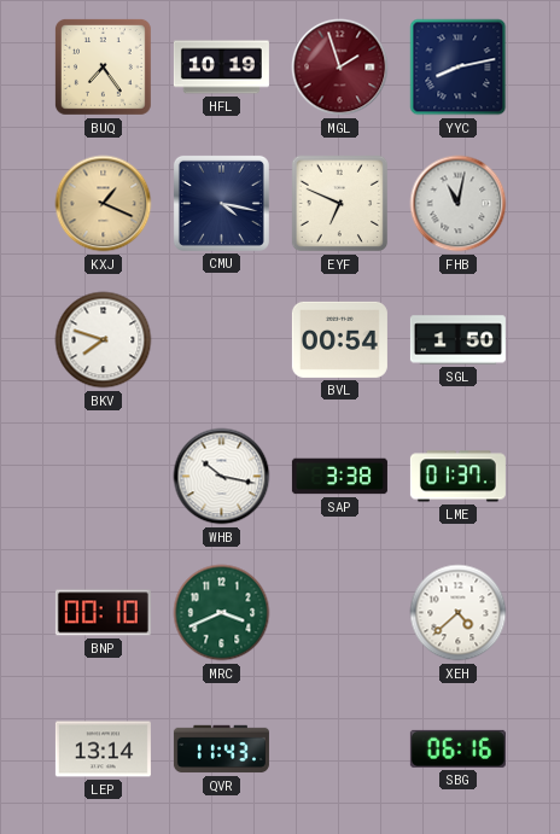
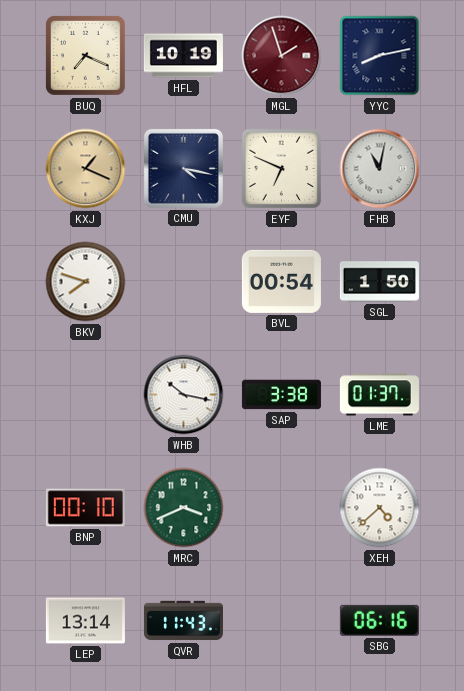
BUQ: 7:24 -> 7:19 (85, 55)
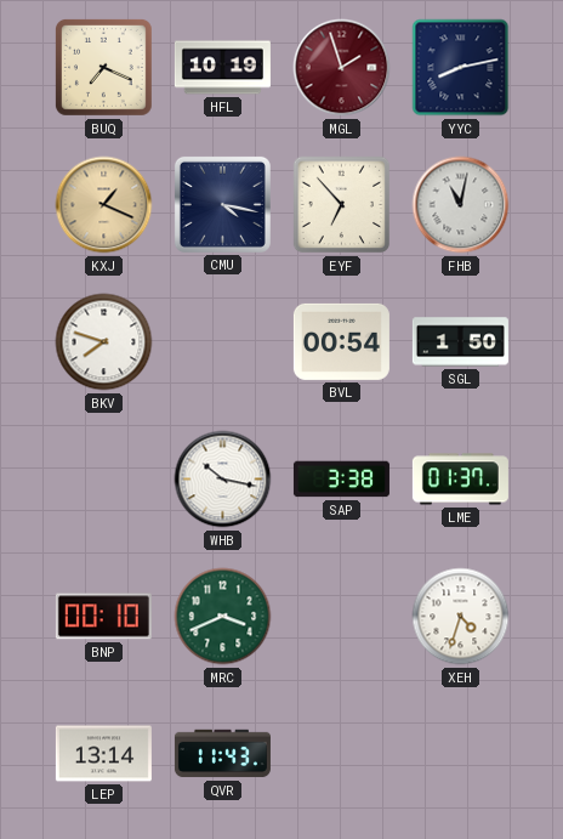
EYF: 6:49 -> 6:53 (342, 205)
XEH: 4:38 -> 4:33 (461, 617)
SBG: 06:16 -> none (379, 620)
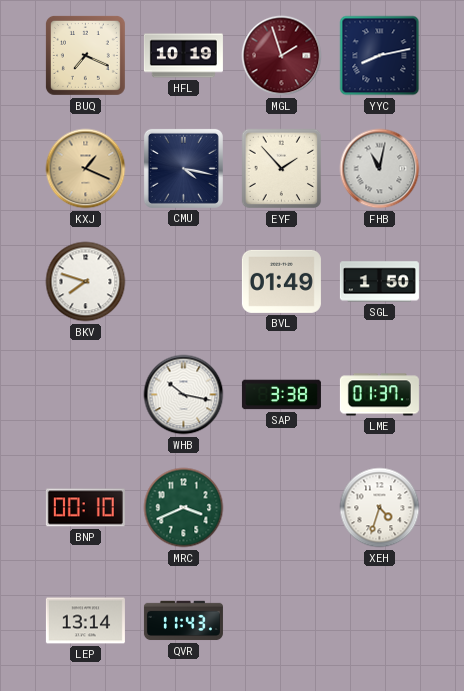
EYF: 6:53 -> 1:53 (282, 169)
BVL: 00:54 -> 01:49 (281, 281)
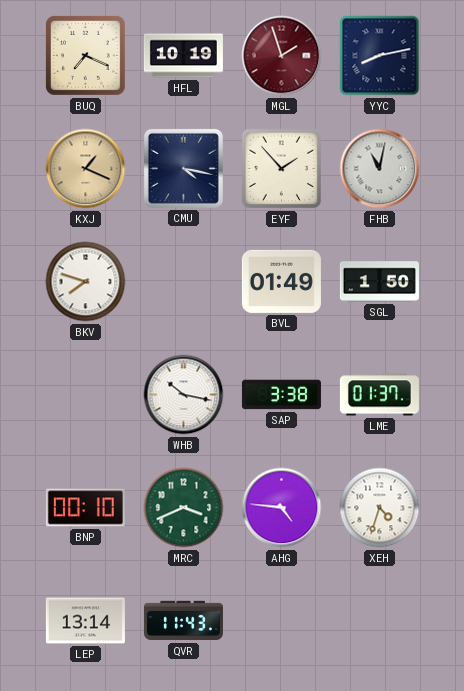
AHG: none -> 4:46 (282, 508)
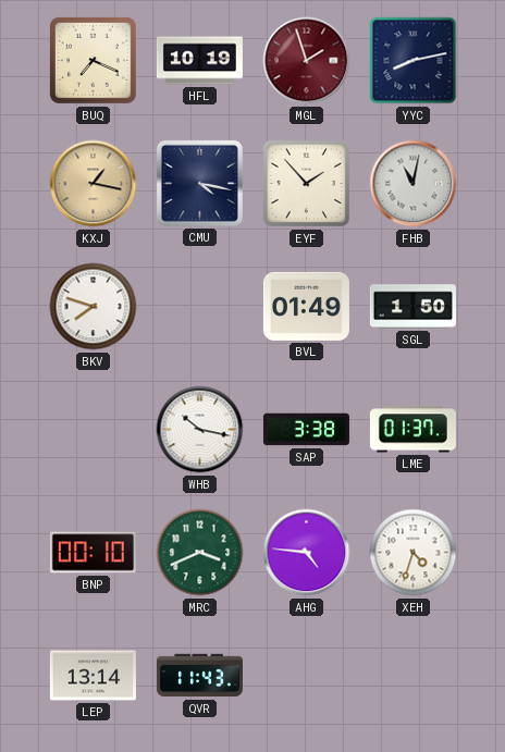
KXJ: 1:19 -> 1:17 (94, 184)
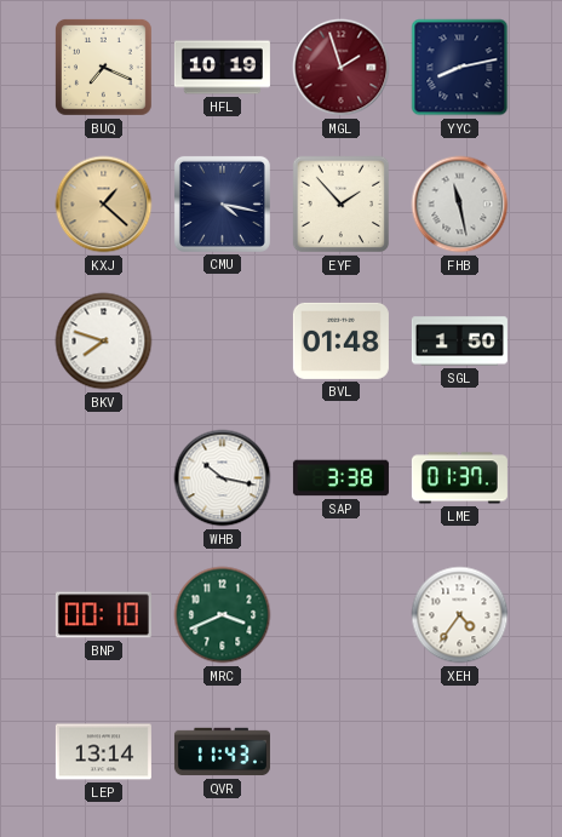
KXJ: 1:17 -> 1:22 (104, 205)
FHB: 11:02 -> 11:28 (460, 205)
BVL: 01:49 -> 01:48 (340, 340)
AHG: 4:46 -> none (307, 553)
XEH: 4:33 -> 4:36 (460, 615)
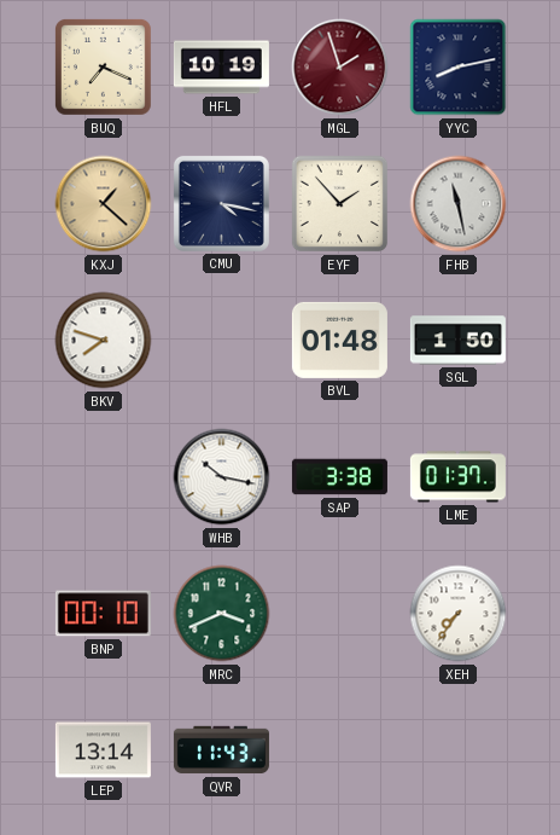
XEH: 4:36 -> 7:36 (459, 614)
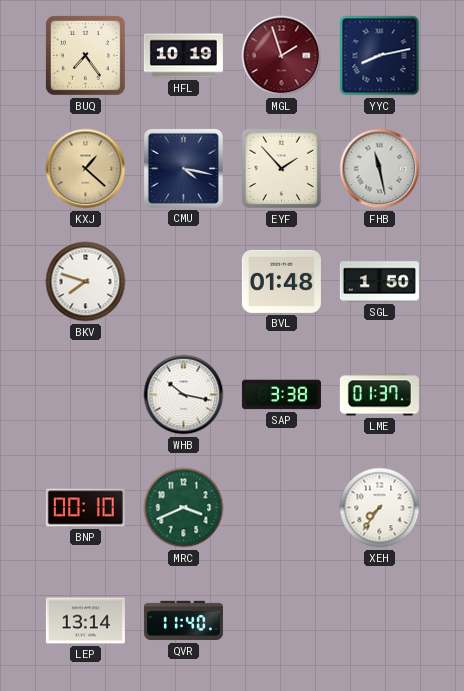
BUQ: 7:19 -> 7:24 (85, 55)
QVR: 11:43 -> 11:40 (183, 621)
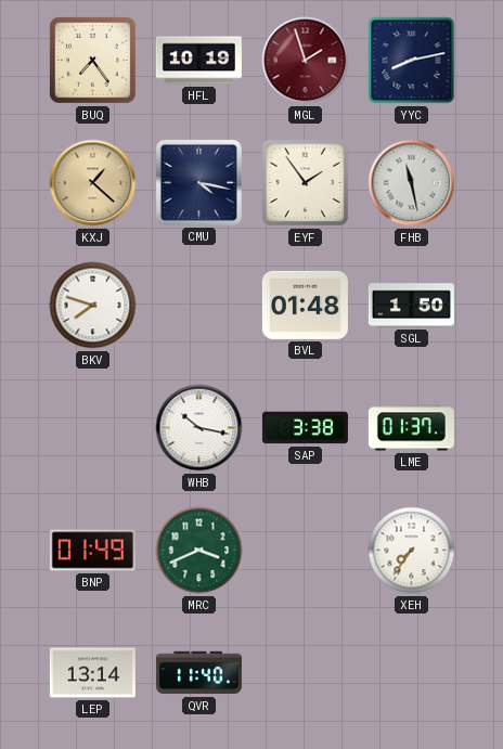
EYF: 1:53 -> 1:54 (306, 183)
BNP: 00:10 -> 01:49 (92, 551)
